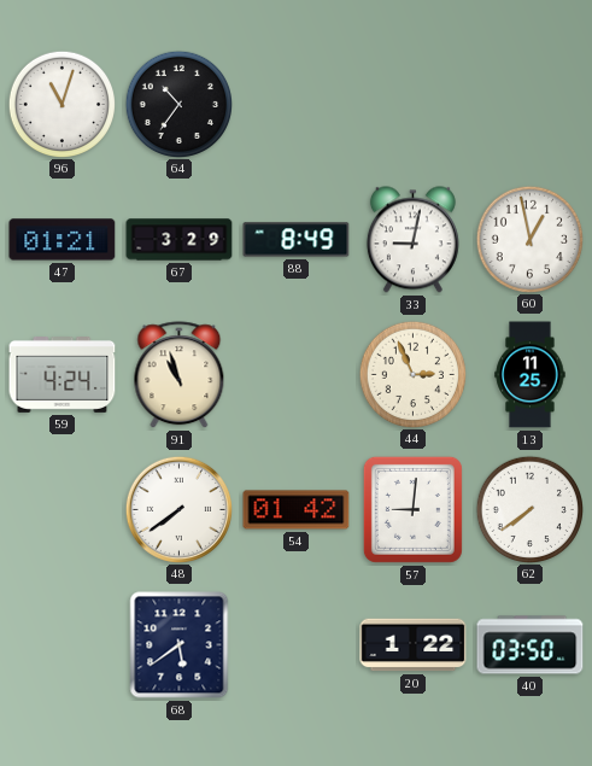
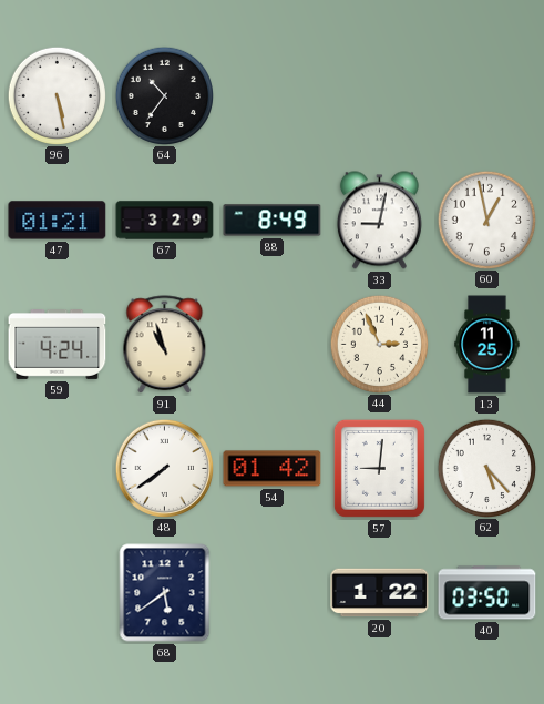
96: 11:03 -> 5:28 (57, 95)
62: 7:39 -> 5:23 (486, 468)
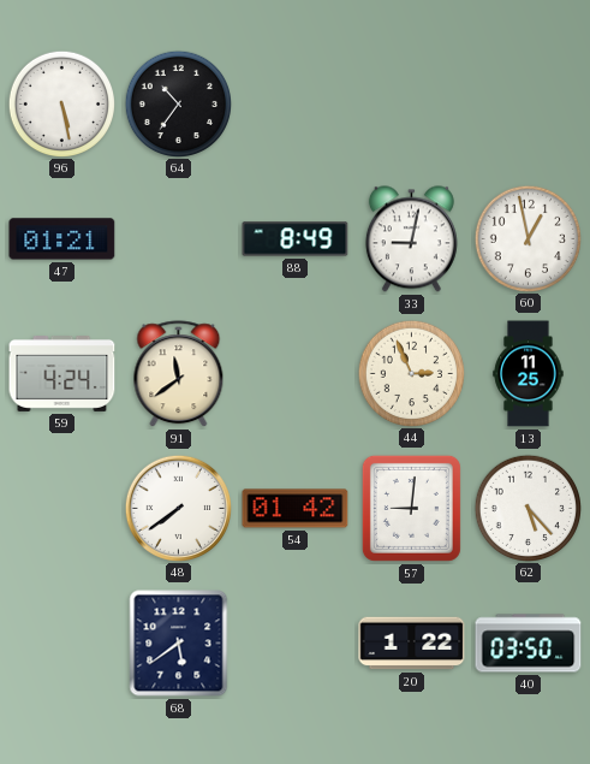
67: 3:29 -> none (165, 221)
91: 10:57 -> 11:39 (179, 374)
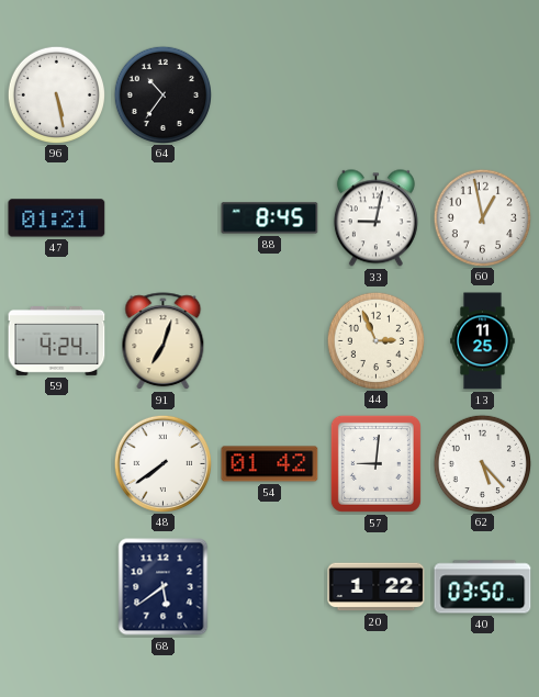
88: 8:49 -> 8:45 (270, 218)
91: 11:39 -> 7:03 (164, 341)
